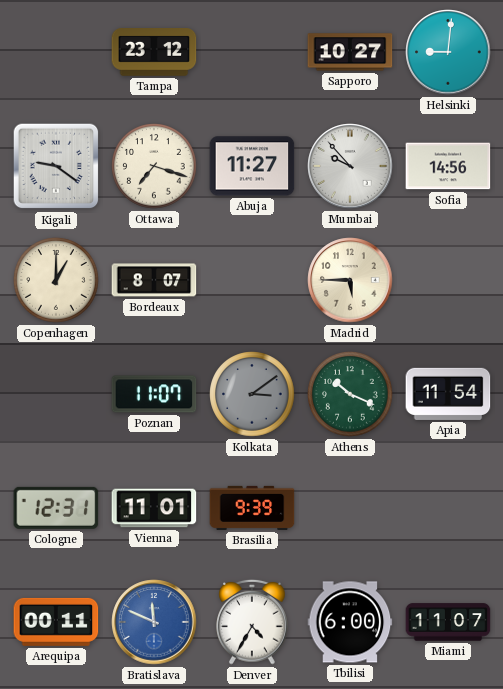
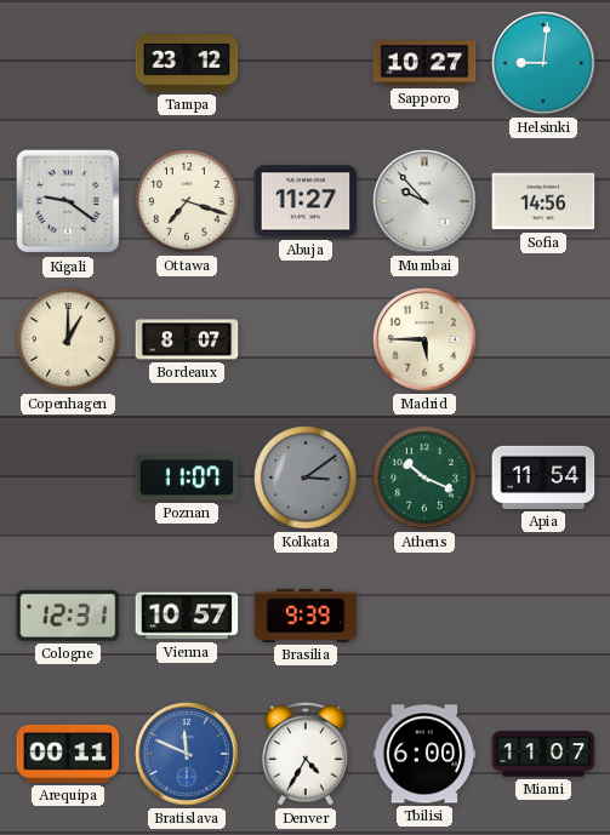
Vienna: 11:01 -> 10:57 (187, 616)
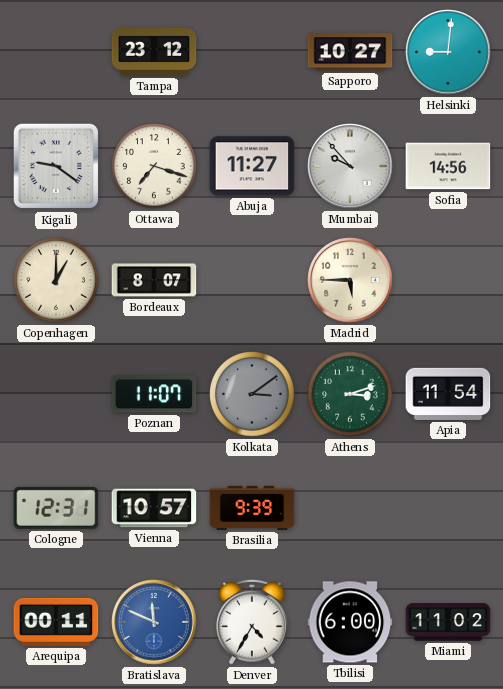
Athens: 10:19 -> 3:12 (350, 394)
Miami: 11:07 -> 11:02 (448, 622)
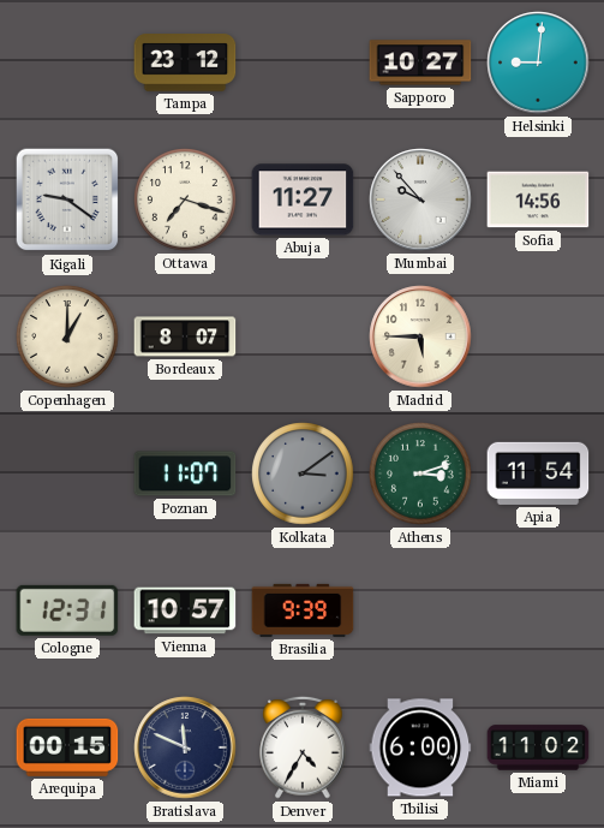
Arequipa: 00:11 -> 00:15 (67, 747)
Bratislava dial: blue -> navy (185, 747)
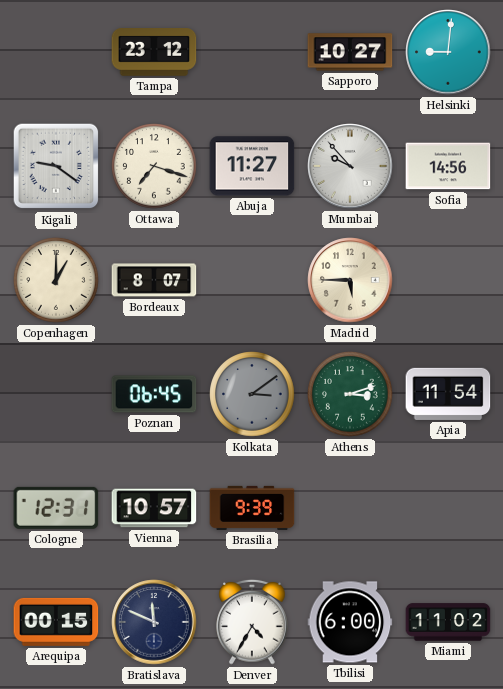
Poznan: 11:07 -> 06:45 (154, 394)
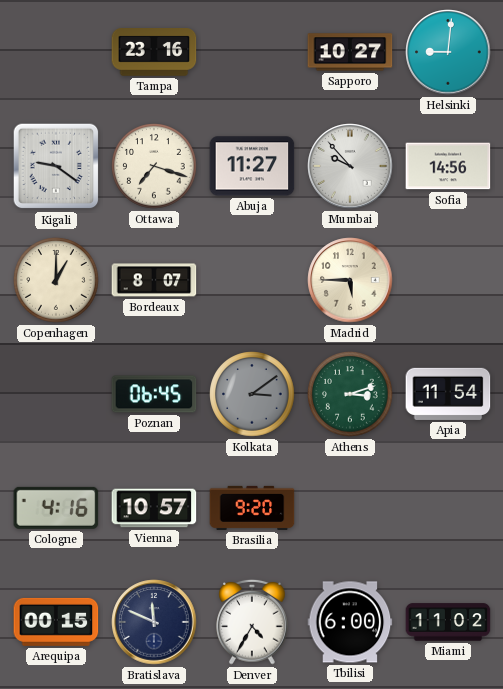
Tampa: 23:12 -> 23:16 (154, 53)
Cologne: 12:31 -> 4:16 (56, 508)
Brasilia: 9:39 -> 9:20 (252, 508)
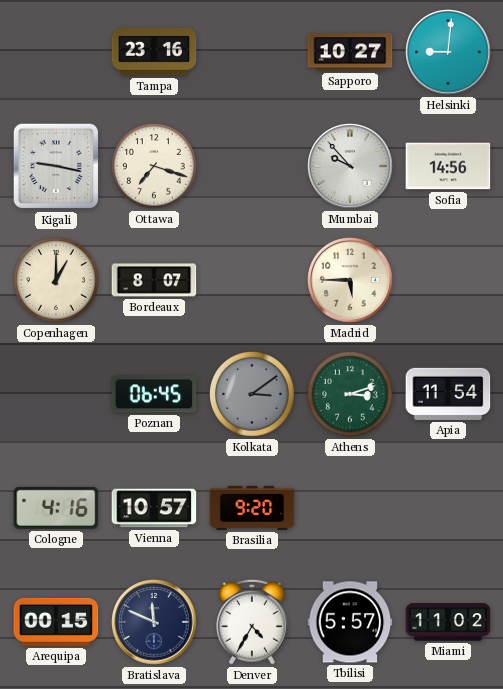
Kigali: 9:21 -> 9:17 (56, 166)
Abuja: 11:27 -> none (252, 166)
Tbilisi: 6:00 -> 5:57 (350, 622)
